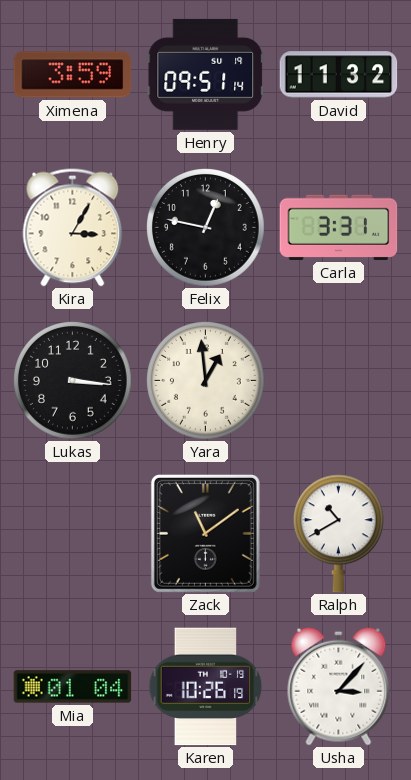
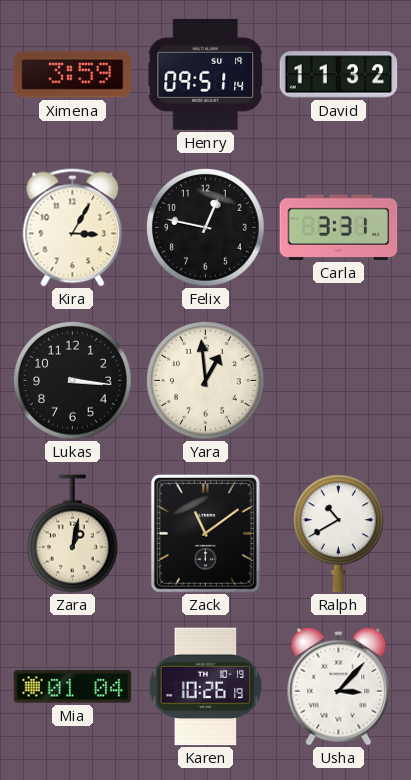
Zara: none -> 1:02 (72, 534)
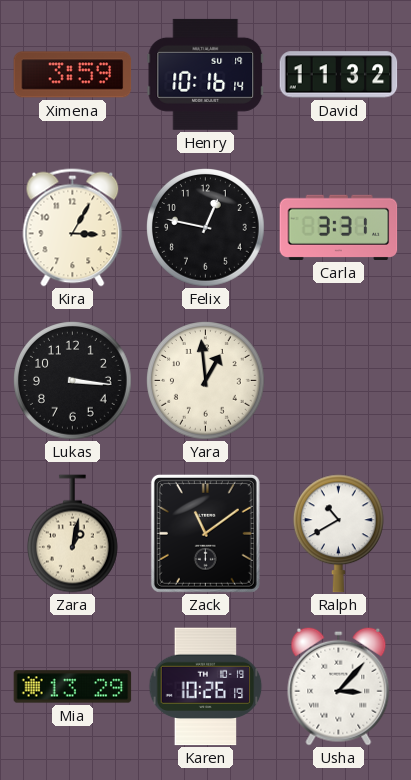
Henry: 09:51 -> 10:16 (206, 74)
Mia: 01:04 -> 13:29 (73, 687)
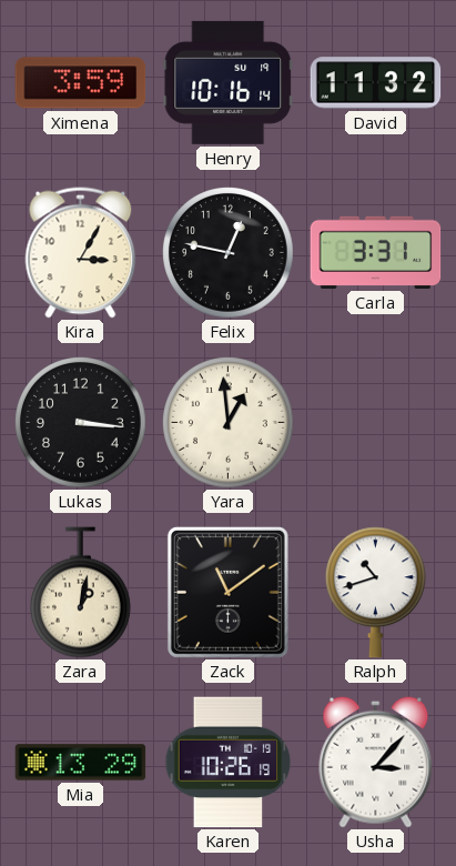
Ralph: 10:40 -> 10:42 (375, 593)
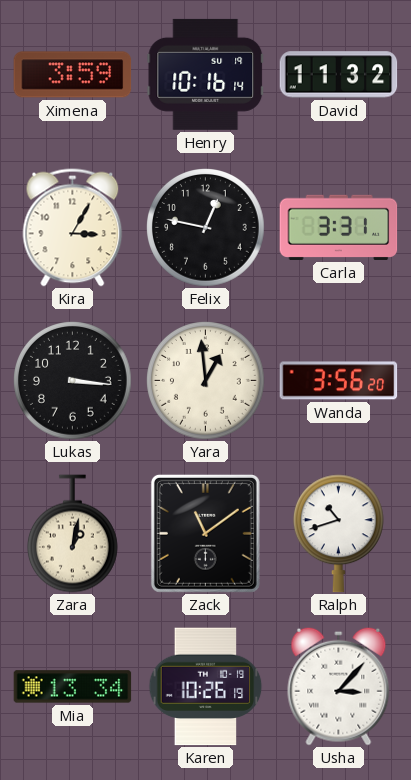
Wanda: none -> 3:56 (339, 381)
Mia: 13:29 -> 13:34 (73, 687)
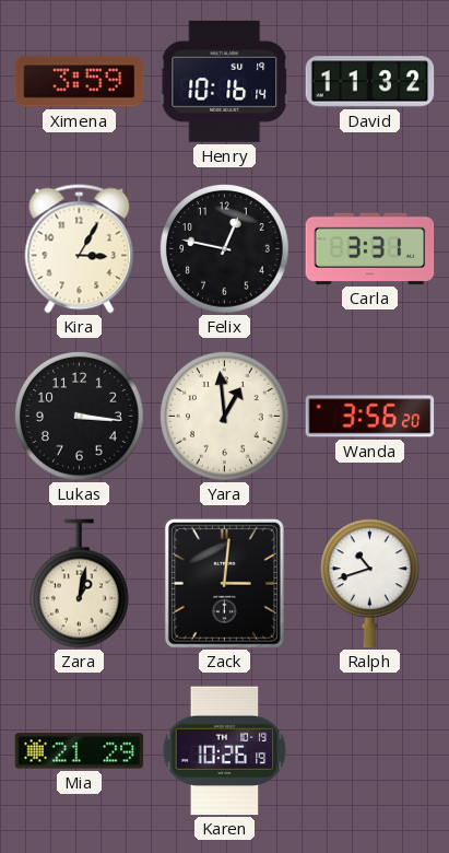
Zack: 11:09 -> 3:01 (224, 583)
Mia: 13:34 -> 21:29 (80, 751)
Usha: 3:07 -> none (339, 686)
